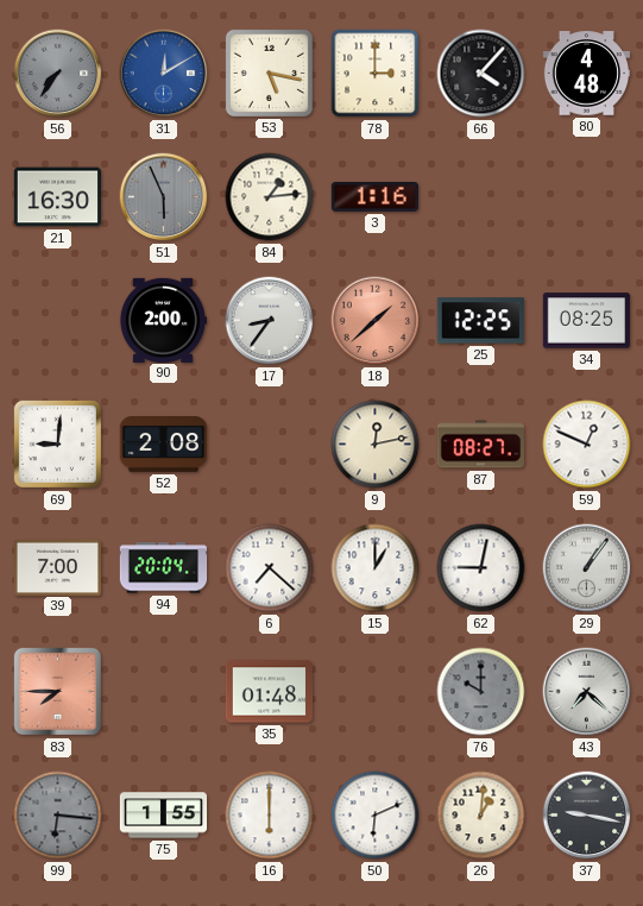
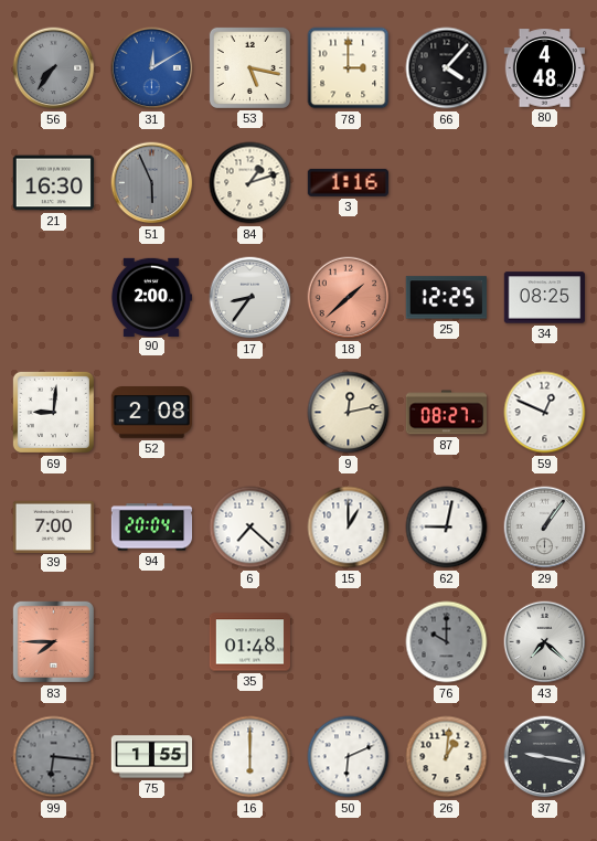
84: 1:14 -> 1:12 (250, 183)
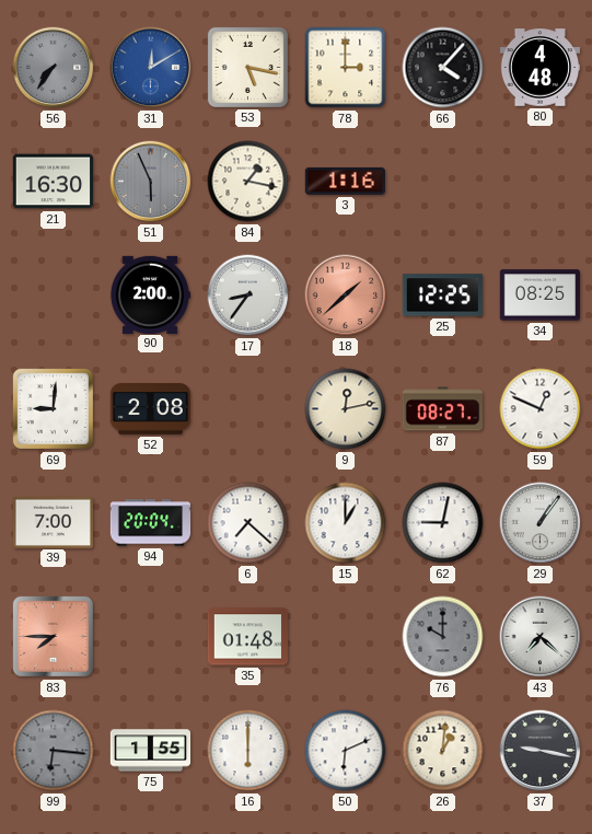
84: 1:12 -> 1:17 (248, 182)
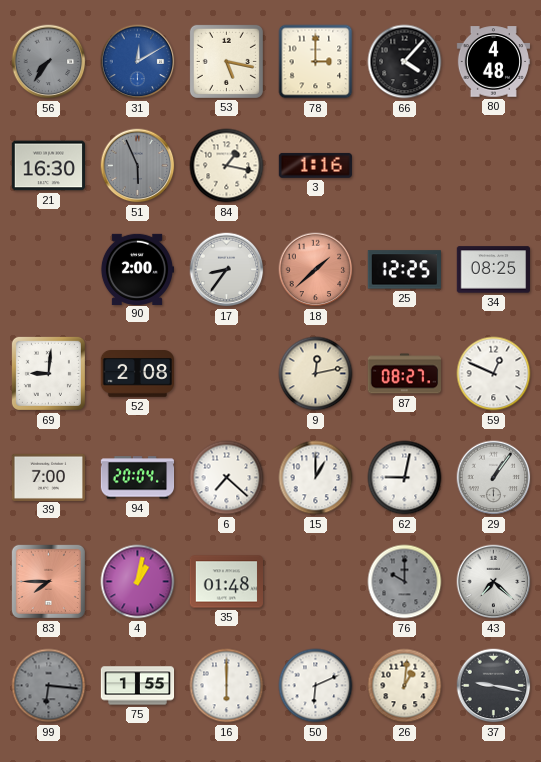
4: none -> 1:02 (138, 582)
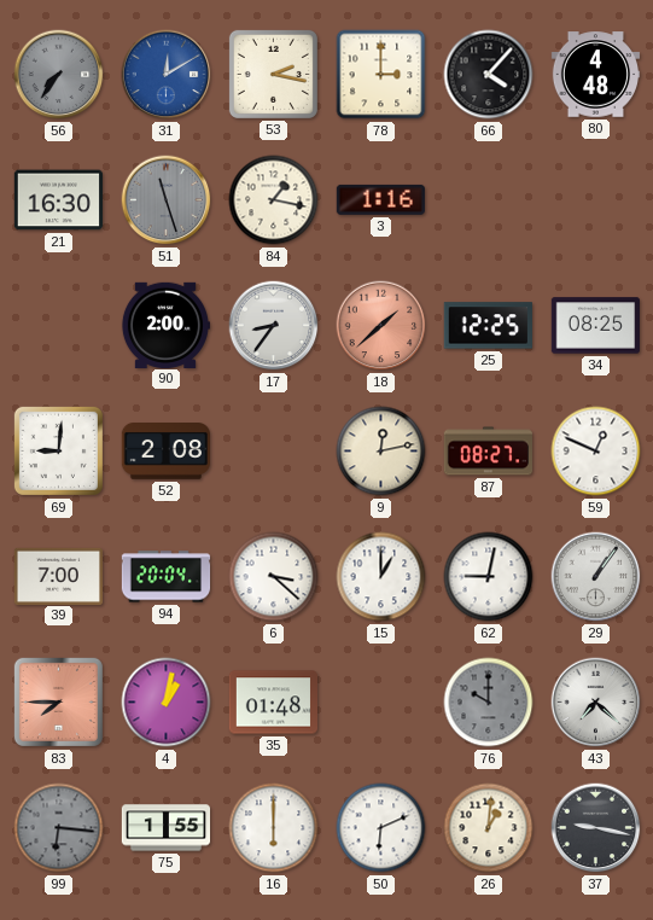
53: 5:17 -> 2:17 (273, 74)
51: 5:56 -> 11:27 (167, 200)
6: 7:22 -> 3:22 (274, 577)
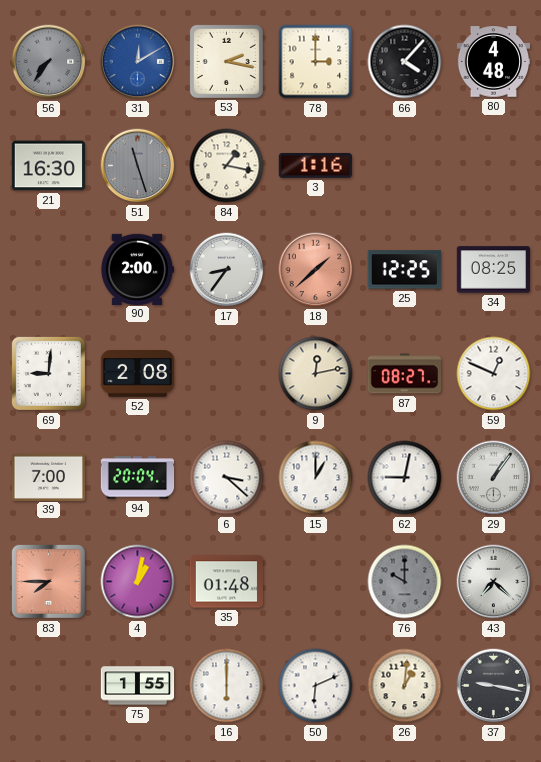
99: 6:16 -> none (59, 828)
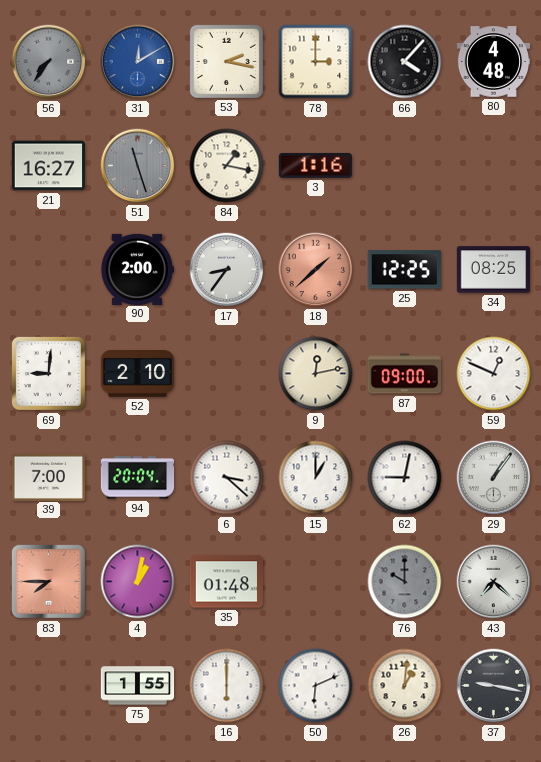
21: 16:30 -> 16:27 (48, 166)
52: 2:08 -> 2:10 (137, 374)
87: 08:27 -> 09:00 (404, 374)
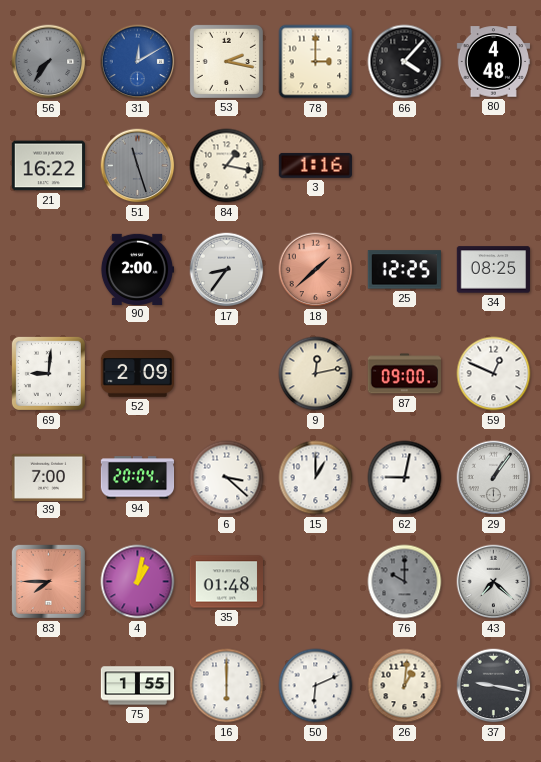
21: 16:27 -> 16:22 (48, 166)
52: 2:10 -> 2:09 (137, 374)
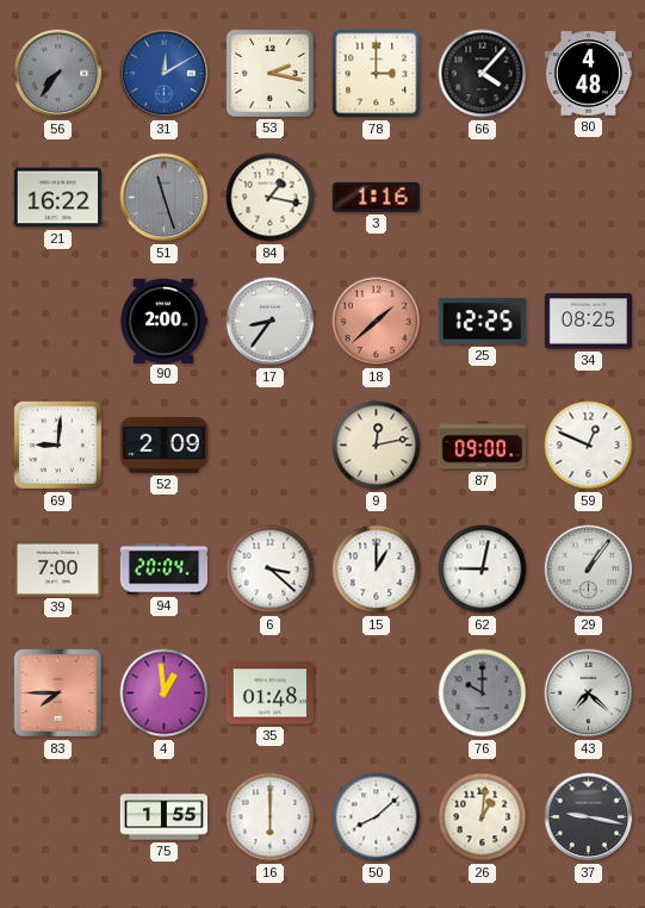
4: 1:02 -> 12:59 (165, 694)
50: 6:11 -> 8:08 (377, 817)
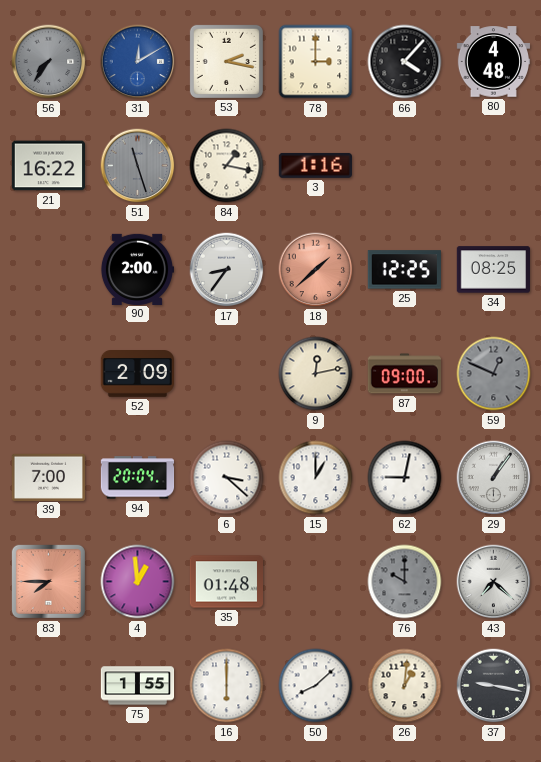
69: 9:01 -> none (57, 444)
59 dial: white -> grey (494, 374)
